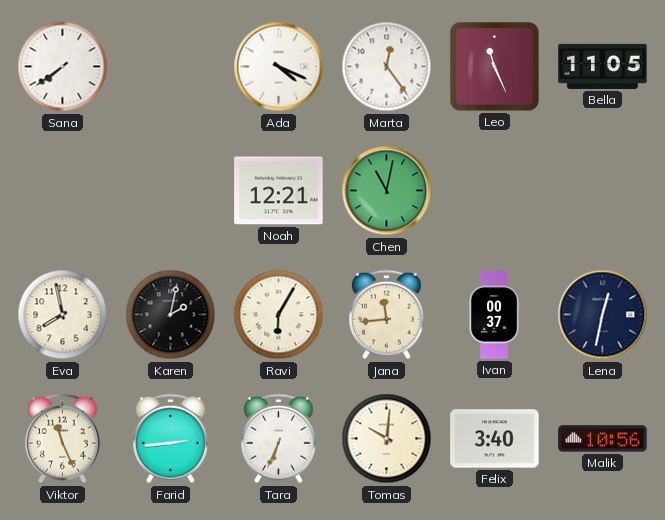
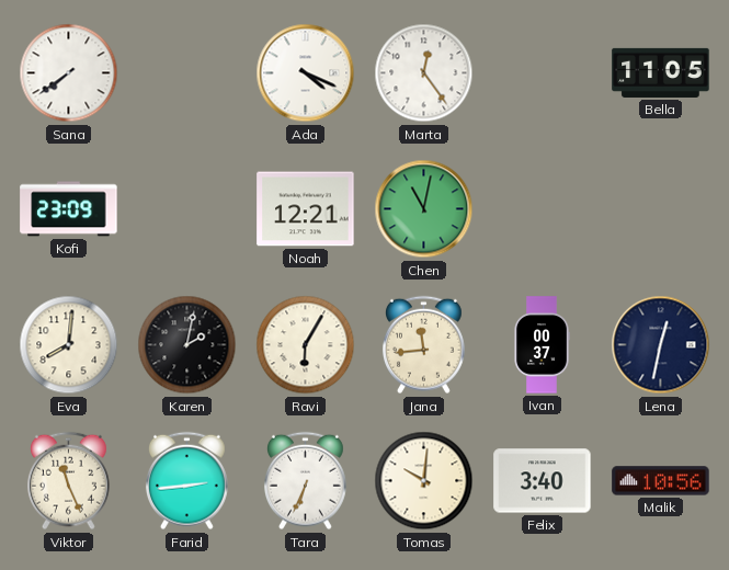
Leo: 11:26 -> none (494, 66)
Kofi: none -> 23:09 (69, 209)
Eva: 7:58 -> 8:01 (69, 345)
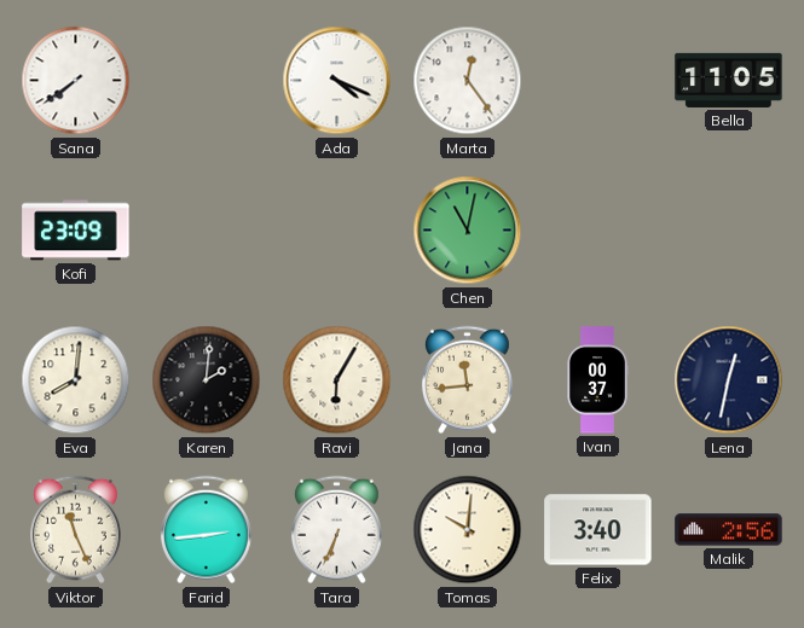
Noah: 12:21 -> none (306, 209)
Karen: 2:02 -> 2:01 (207, 380)
Malik: 10:56 -> 2:56 (729, 530)
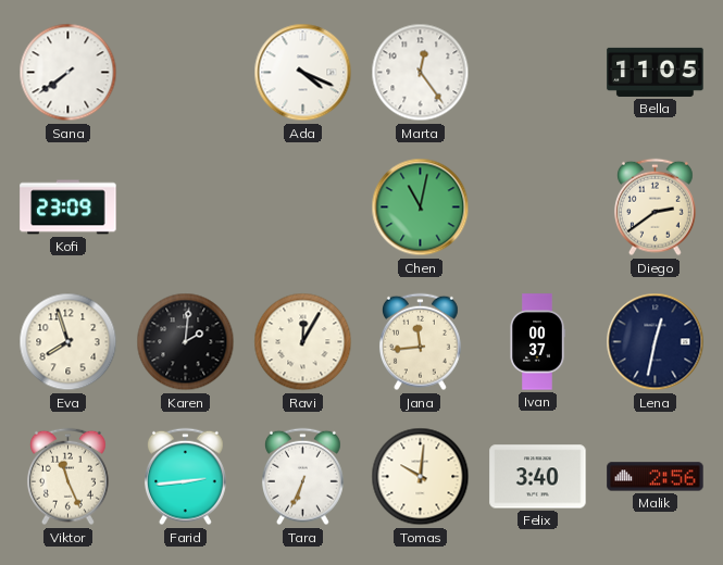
Diego: none -> 2:39 (655, 208)
Eva: 8:01 -> 7:57 (68, 342)
Ravi: 6:05 -> 12:05 (303, 342)
